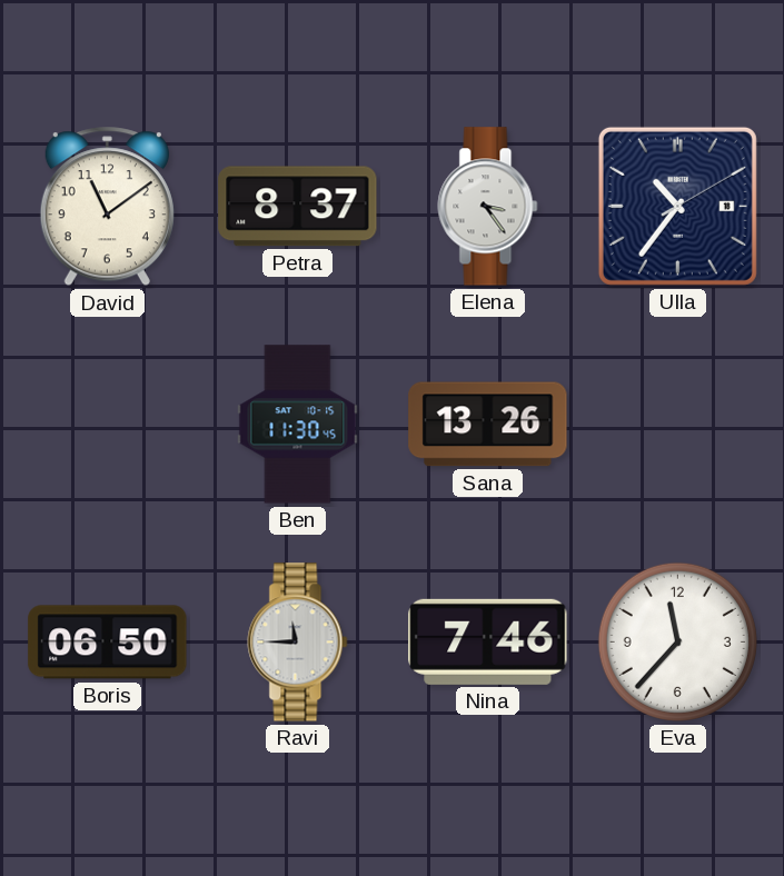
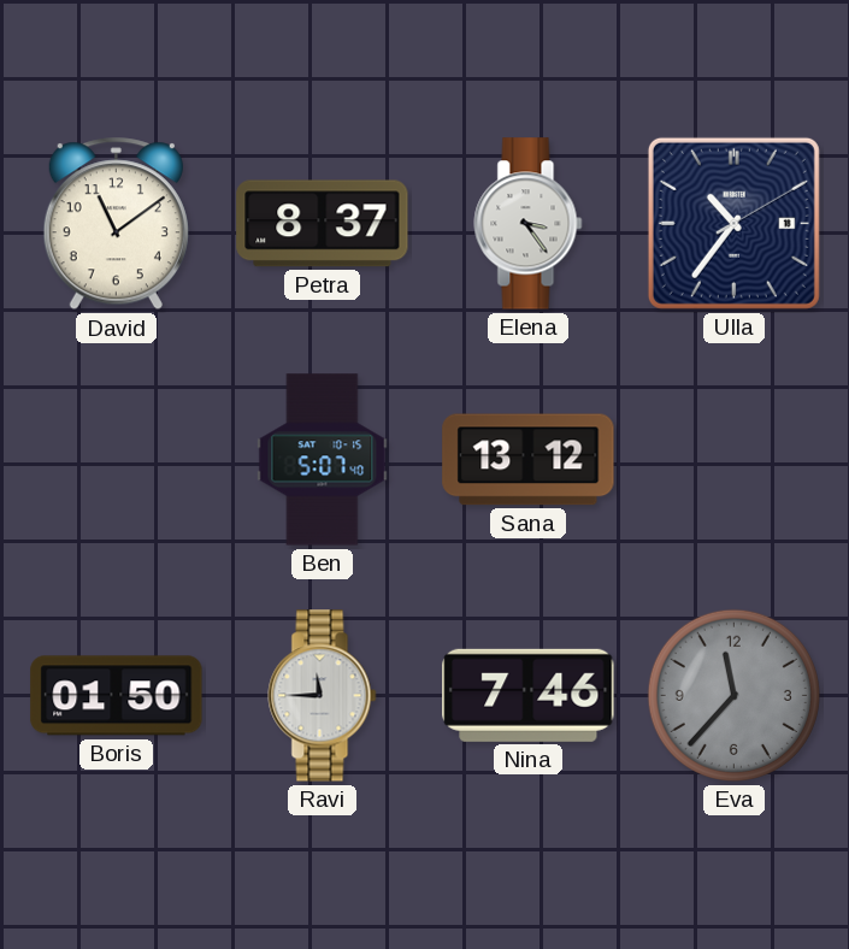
Ben: 11:30 -> 5:07 (323, 460)
Sana: 13:26 -> 13:12 (529, 460)
Boris: 06:50 -> 01:50 (117, 696)
Eva dial: white -> grey (733, 695)
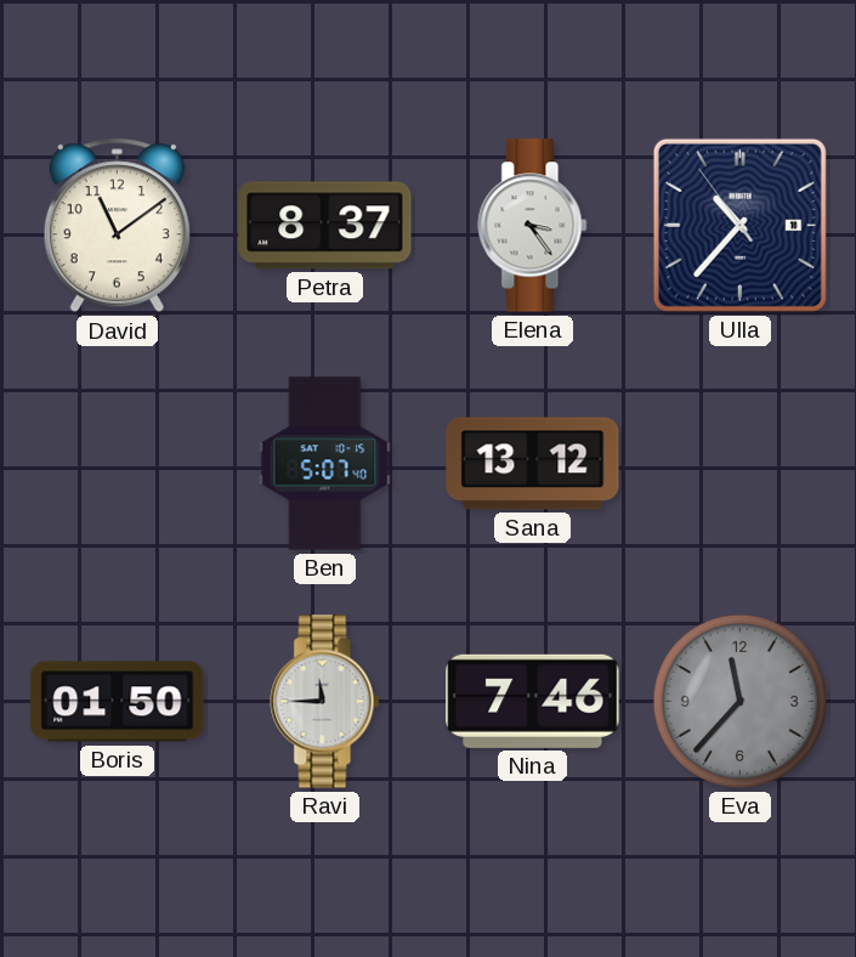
Ulla: 10:36:10 -> 10:36:54 (739, 225)
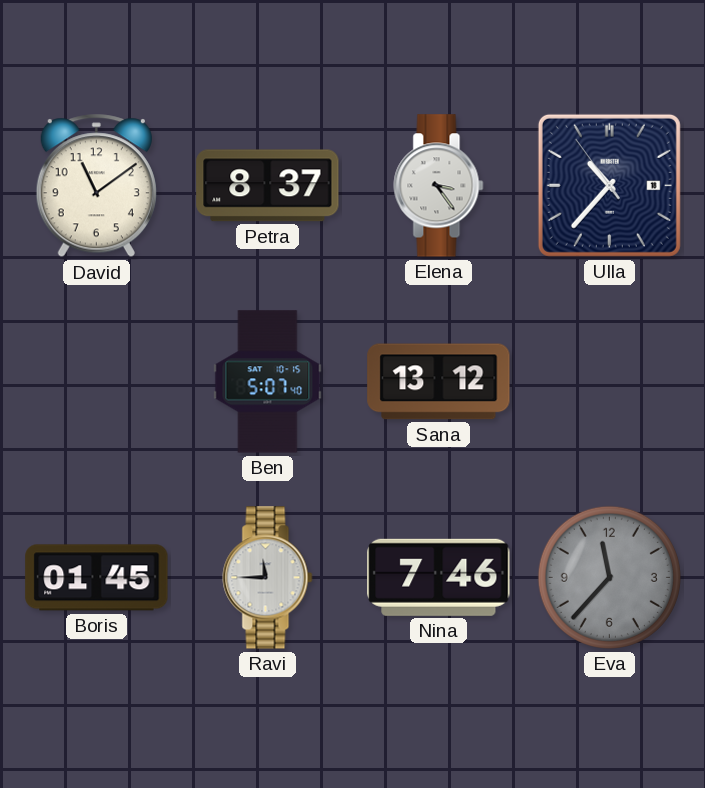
Boris: 01:50 -> 01:45 (97, 578)
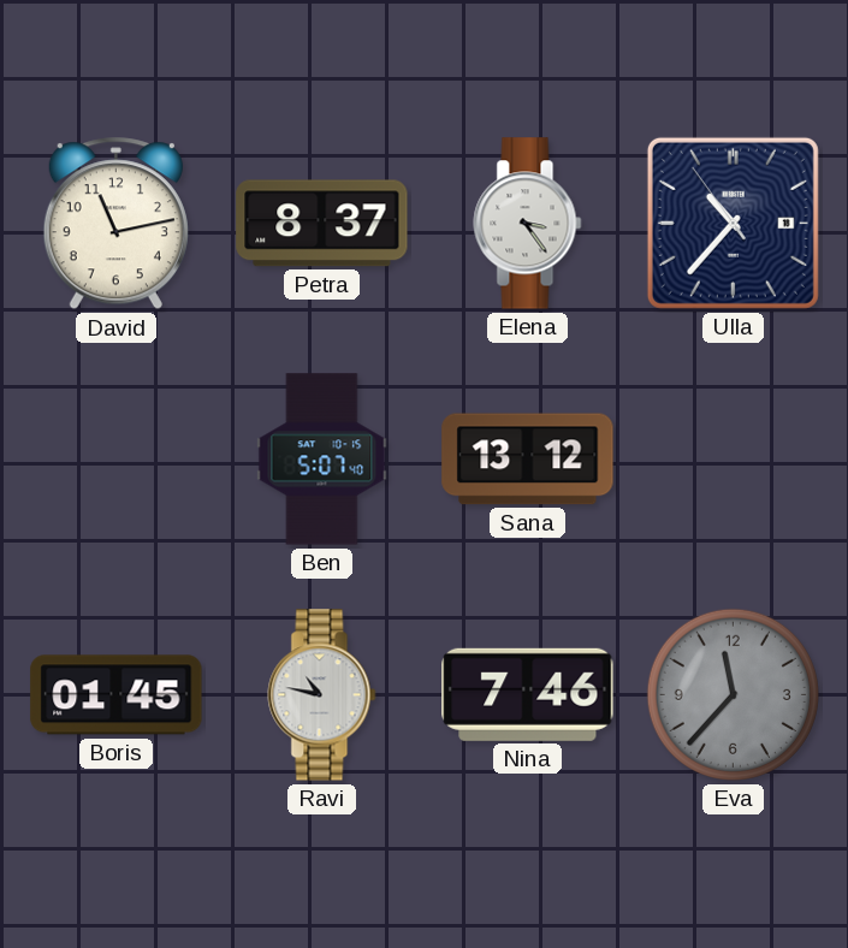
David: 11:09 -> 11:13 (115, 224)
Ravi: 11:45 -> 10:47 (322, 695)
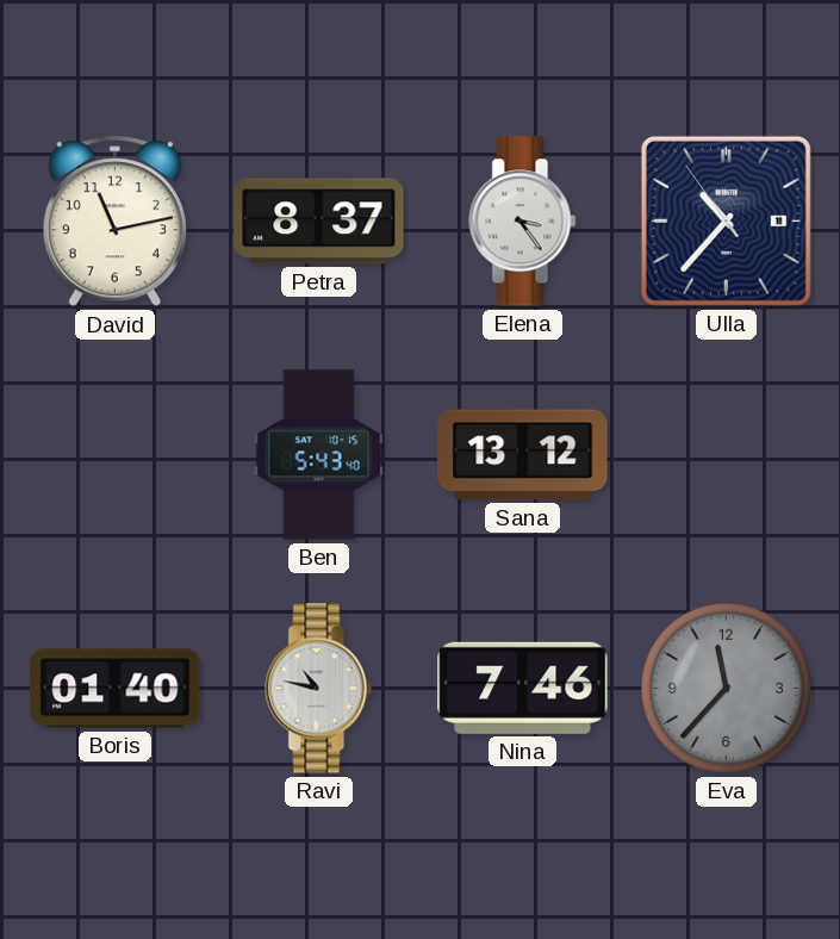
Ben: 5:07 -> 5:43 (319, 455)
Boris: 01:45 -> 01:40 (116, 689)
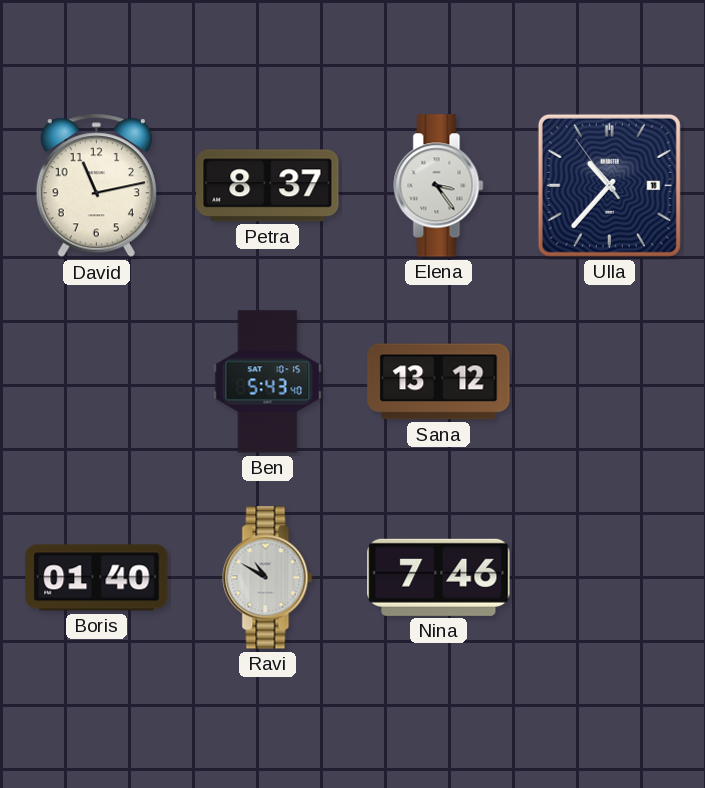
Ravi: 10:47 -> 10:50 (268, 578)
Eva: 11:37 -> none (726, 688)
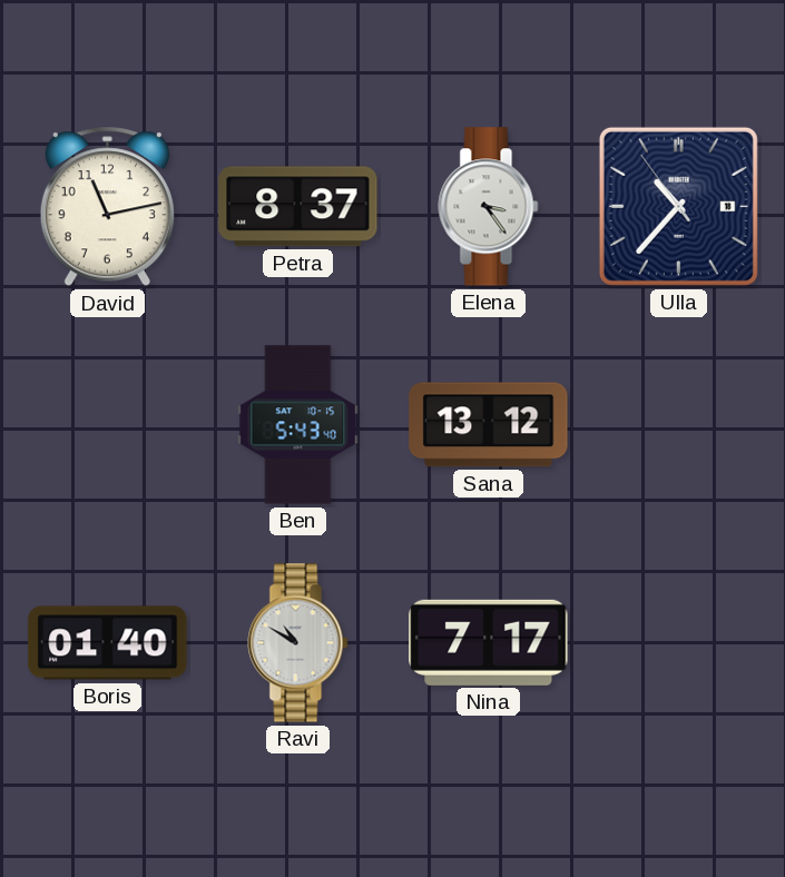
Nina: 7:46 -> 7:17 (489, 642)
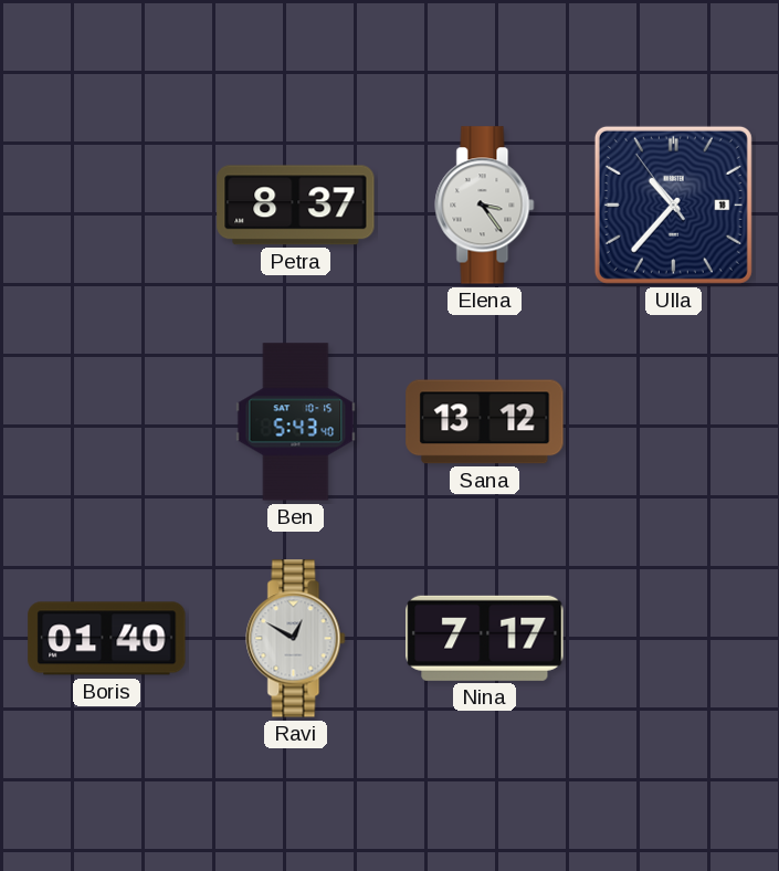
David: 11:13 -> none (107, 207)
Ravi: 10:50 -> 12:50 (296, 639)
